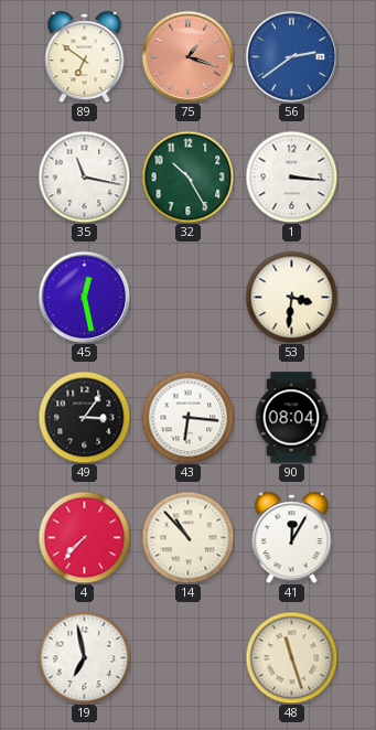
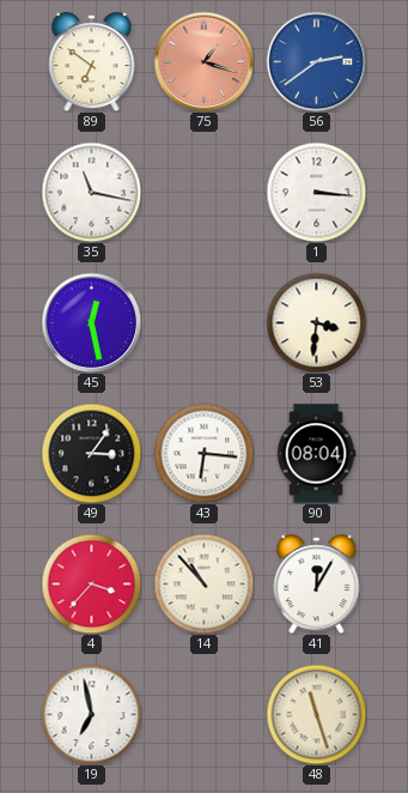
32: 10:25 -> none (187, 176)
4: 7:37 -> 3:37 (91, 583)
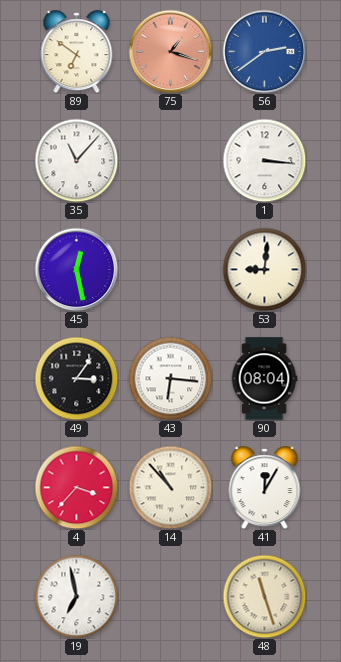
35: 11:17 -> 11:07 (76, 160)
53: 3:31 -> 9:01 (264, 269)
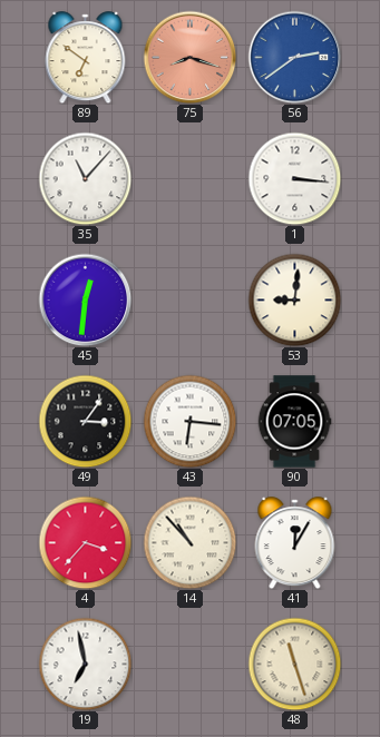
75: 1:18 -> 8:18 (189, 57)
45: 12:28 -> 12:31 (85, 299)
90: 08:04 -> 07:05 (294, 422)
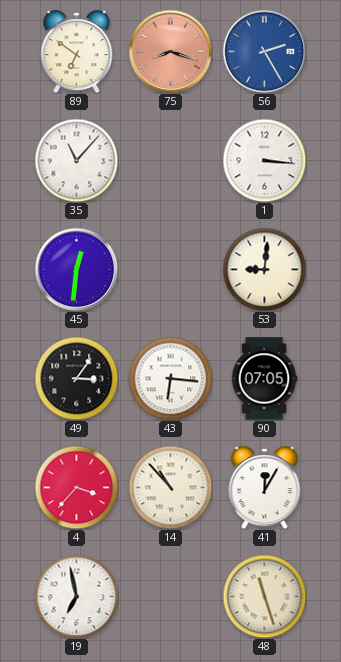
56: 2:39 -> 2:25 (264, 51)
